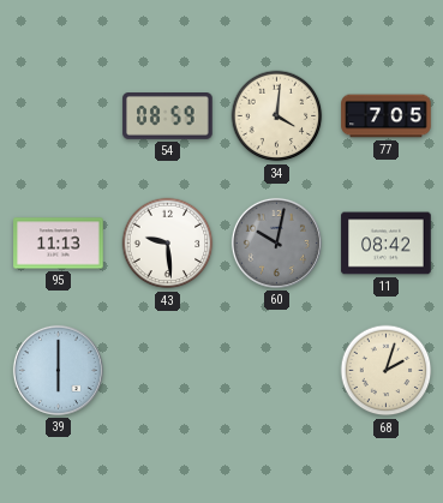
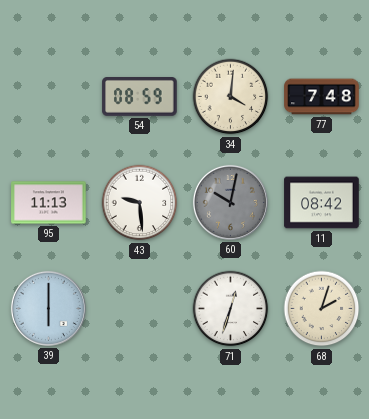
77: 7:05 -> 7:48 (322, 97)
71: none -> 12:33 (231, 309)
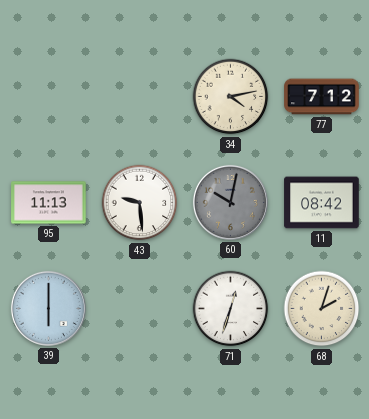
54: 08:59 -> none (140, 97)
34: 4:01 -> 4:13 (231, 97)
77: 7:48 -> 7:12 (322, 97)
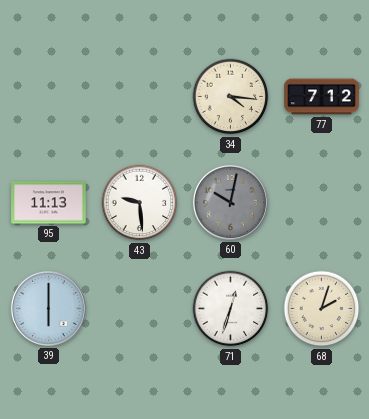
34: 4:13 -> 4:16 (231, 97)
11: 08:42 -> none (322, 203)
